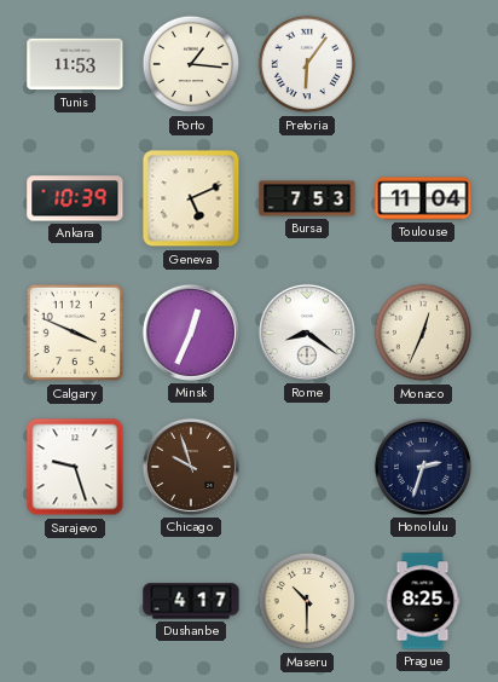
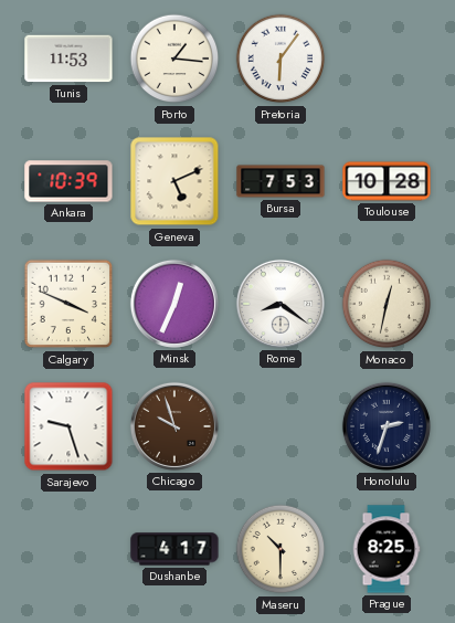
Toulouse: 11:04 -> 10:28 (387, 181)
Monaco: 12:34 -> 12:32 (387, 304)
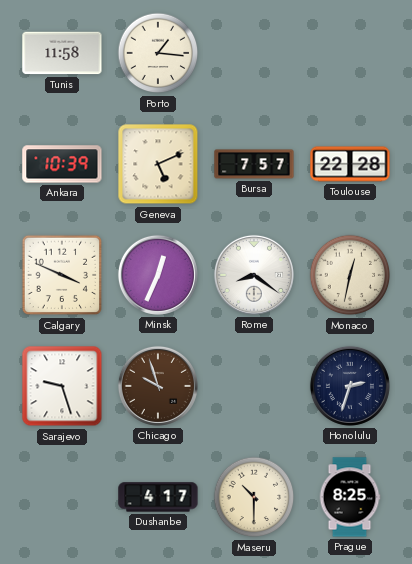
Tunis: 11:53 -> 11:58 (62, 53)
Pretoria: 6:06 -> none (281, 59)
Bursa: 7:53 -> 7:57 (254, 164)
Toulouse: 10:28 -> 22:28 (350, 164)
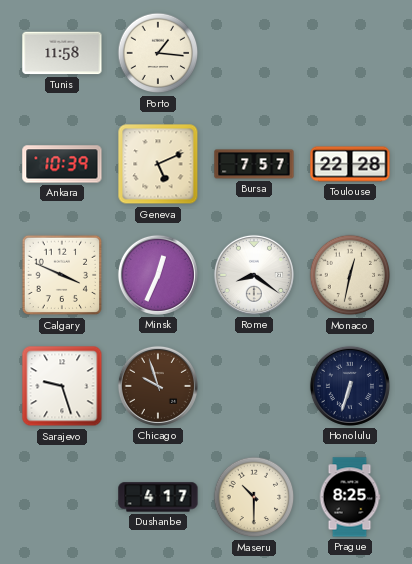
Honolulu: 2:33 -> 6:33 (350, 386)
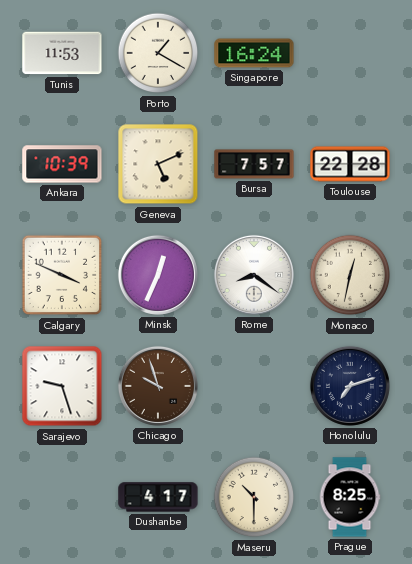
Tunis: 11:58 -> 11:53 (62, 53)
Porto: 1:16 -> 1:20 (158, 53)
Singapore: none -> 16:24 (254, 53)
Honolulu: 6:33 -> 7:12 (350, 386)
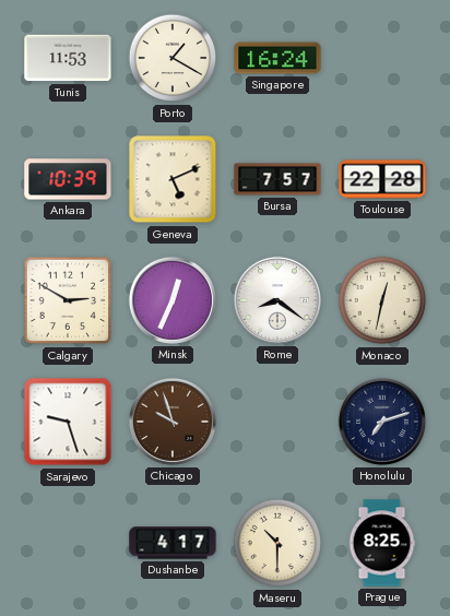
Calgary: 3:49 -> 2:50 (68, 300)
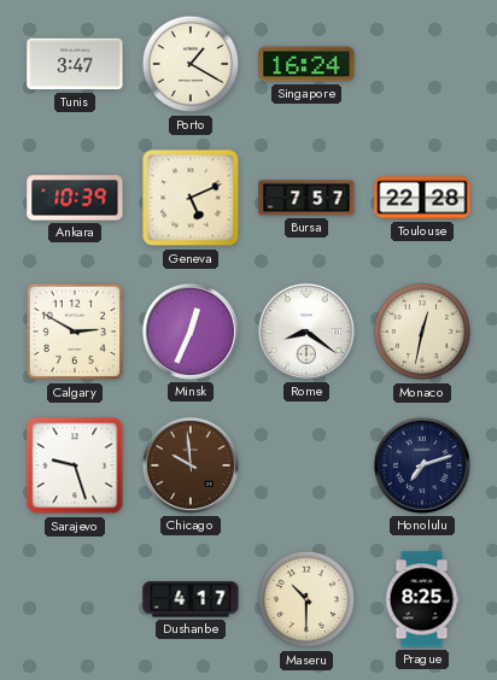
Tunis: 11:53 -> 3:47 (75, 64)
Chicago: 9:57 -> 9:59 (191, 465)
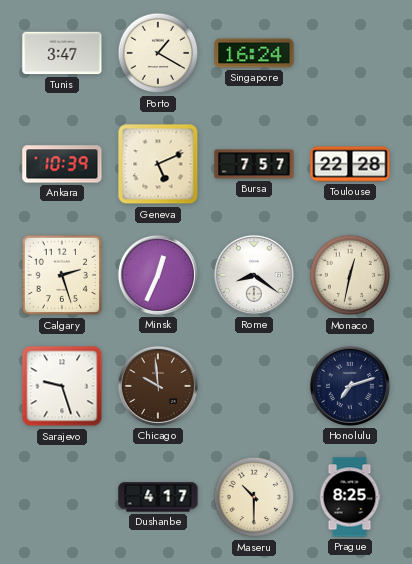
Calgary: 2:50 -> 2:27 (62, 275)
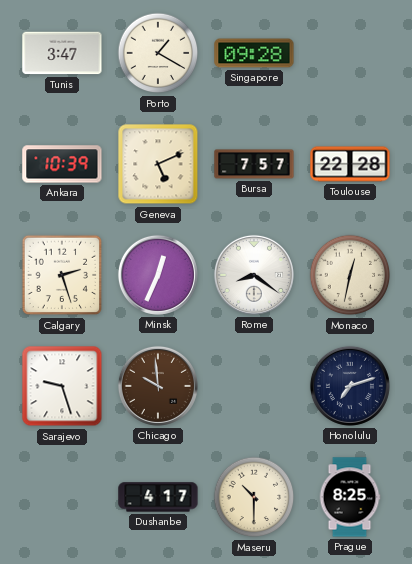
Singapore: 16:24 -> 09:28 (254, 53)
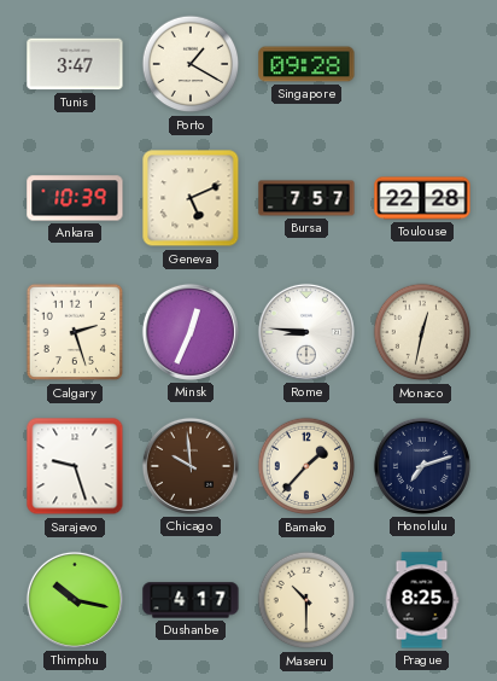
Rome: 8:21 -> 8:46 (306, 332)
Bamako: none -> 1:37 (306, 466)
Thimphu: none -> 10:17 (75, 600)
